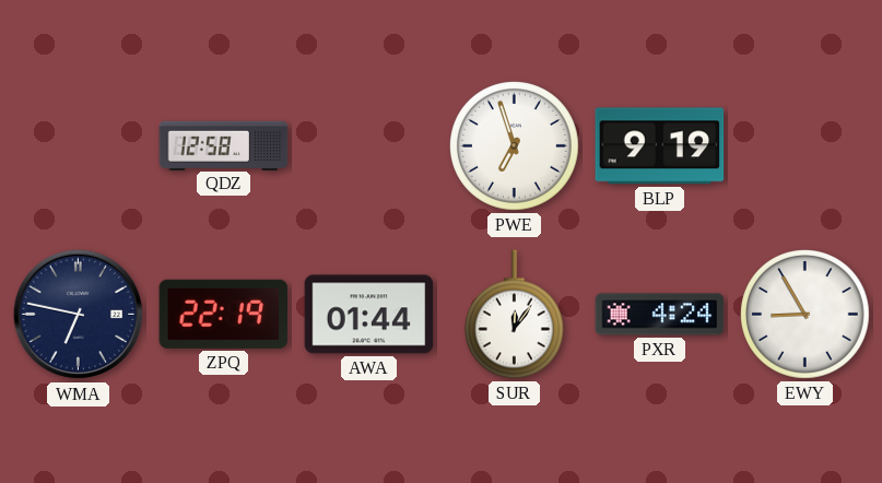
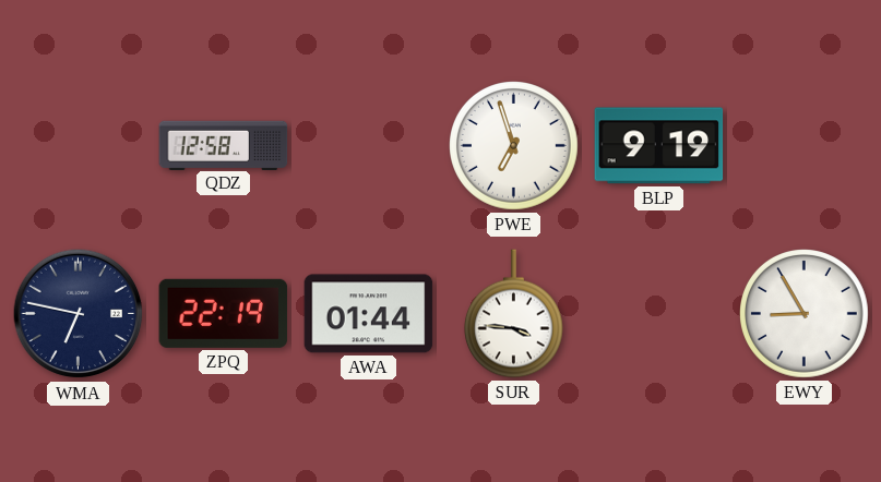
SUR: 12:06 -> 3:46 (513, 314)
PXR: 4:24 -> none (660, 315)
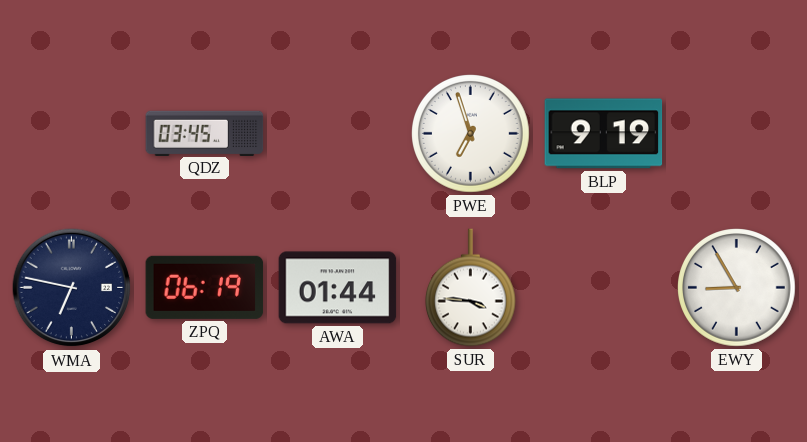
QDZ: 12:58 -> 03:45 (205, 133)
ZPQ: 22:19 -> 06:19 (205, 287)
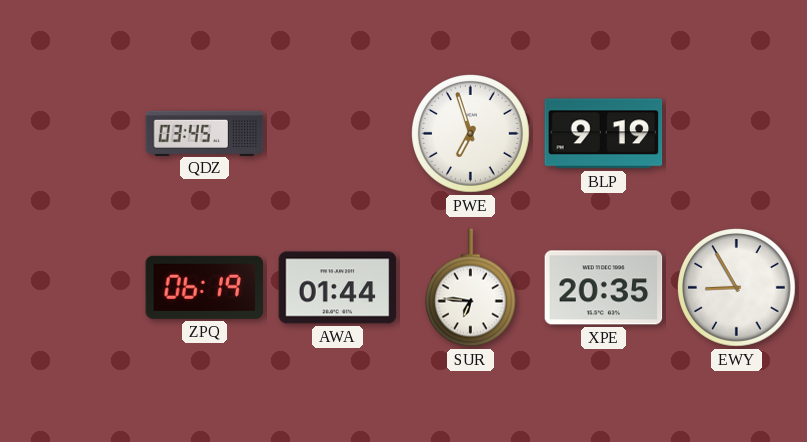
WMA: 6:47 -> none (72, 288)
SUR: 3:46 -> 6:46 (470, 288)
XPE: none -> 20:35 (604, 288)
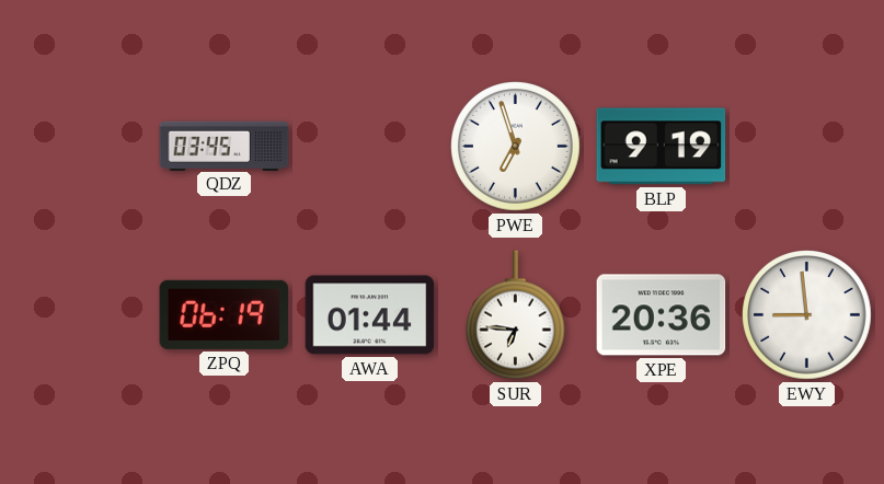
XPE: 20:35 -> 20:36 (662, 315)
EWY: 8:55 -> 8:59 (807, 315)
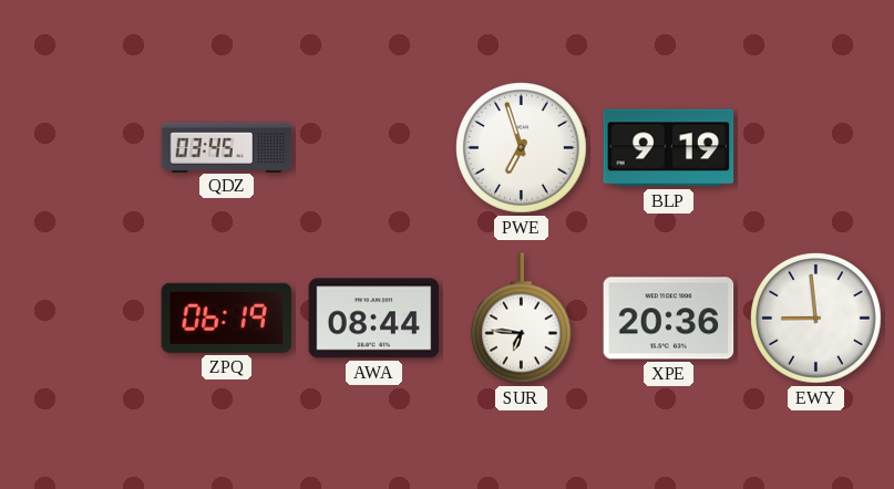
AWA: 01:44 -> 08:44 (374, 319)
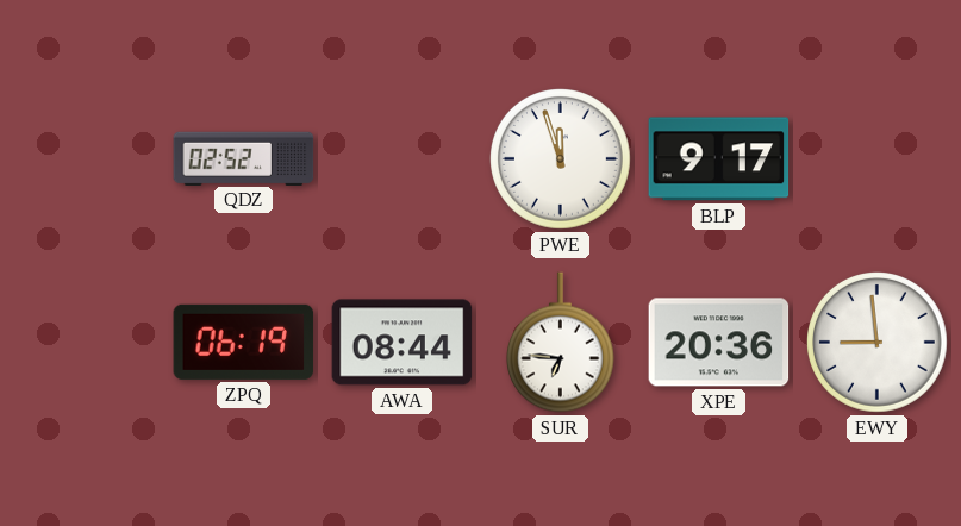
QDZ: 03:45 -> 02:52 (244, 158)
PWE: 6:57 -> 11:57 (561, 159)
BLP: 9:19 -> 9:17 (719, 159)
